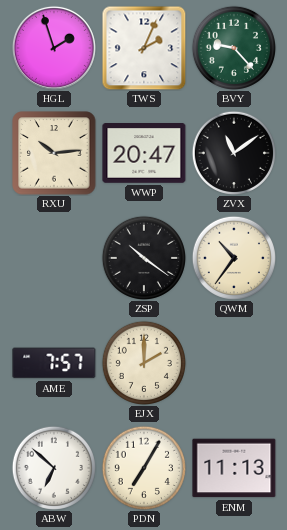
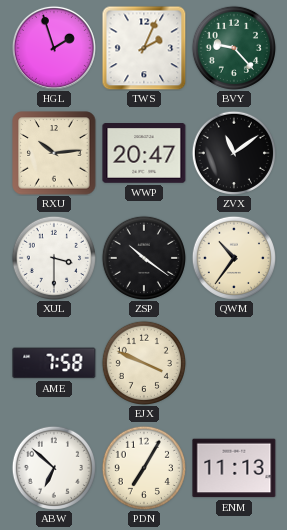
XUL: none -> 3:30 (53, 257)
AME: 7:57 -> 7:58 (54, 363)
EJX: 2:00 -> 3:49 (143, 362)
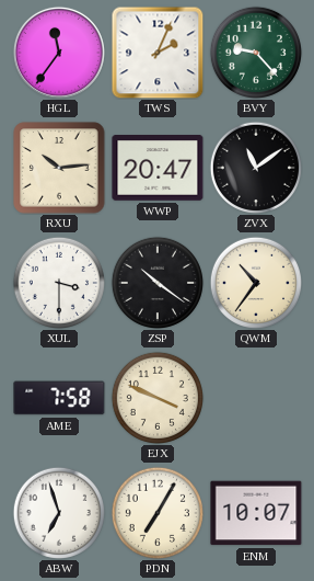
HGL: 1:57 -> 11:36 (59, 53)
ABW: 6:52 -> 6:57 (58, 512)
ENM: 11:13 -> 10:07 (256, 513)
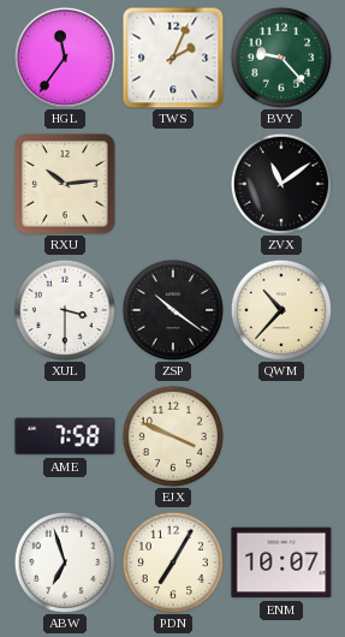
WWP: 20:47 -> none (158, 168)
QWM: 10:36 -> 10:37 (280, 309)
